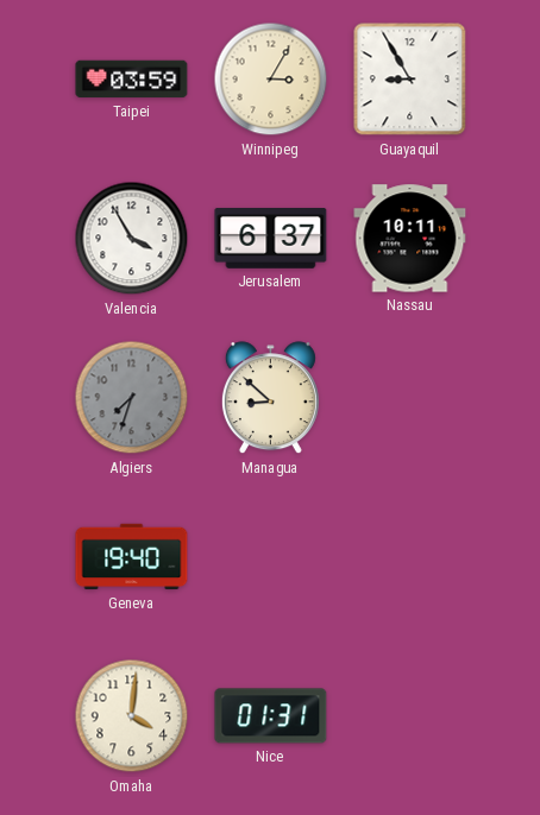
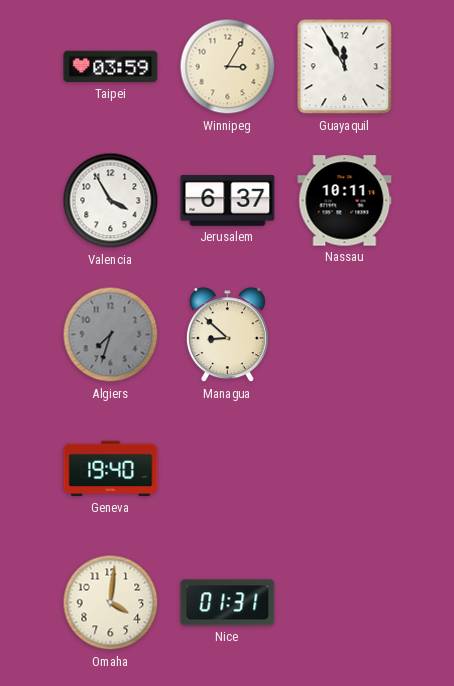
Guayaquil: 8:55 -> 11:55 (345, 67)
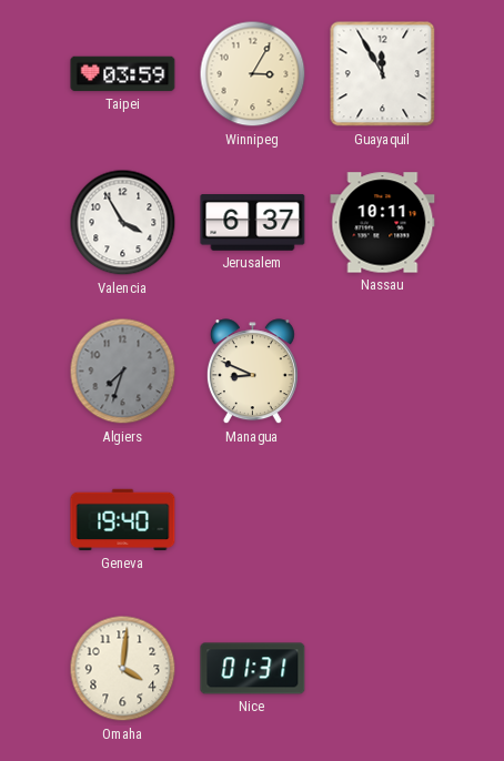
Managua: 8:52 -> 8:49 (252, 372)
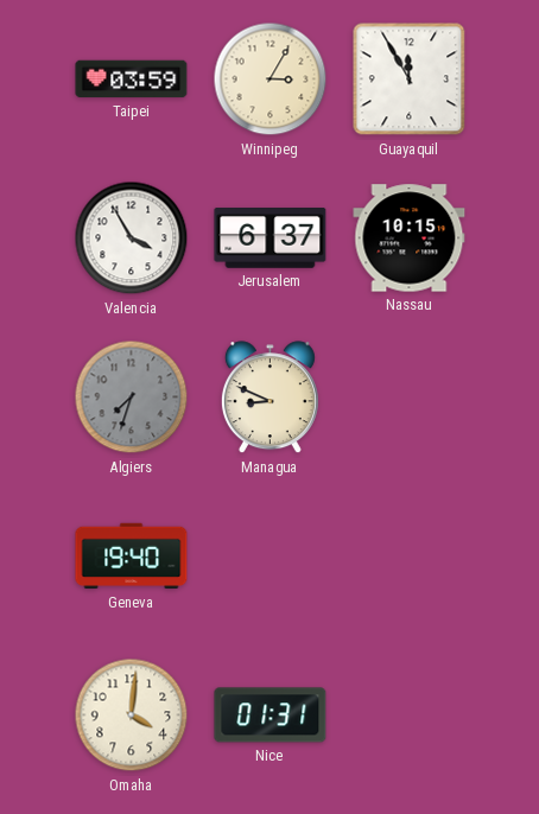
Nassau: 10:11 -> 10:15 (410, 239)
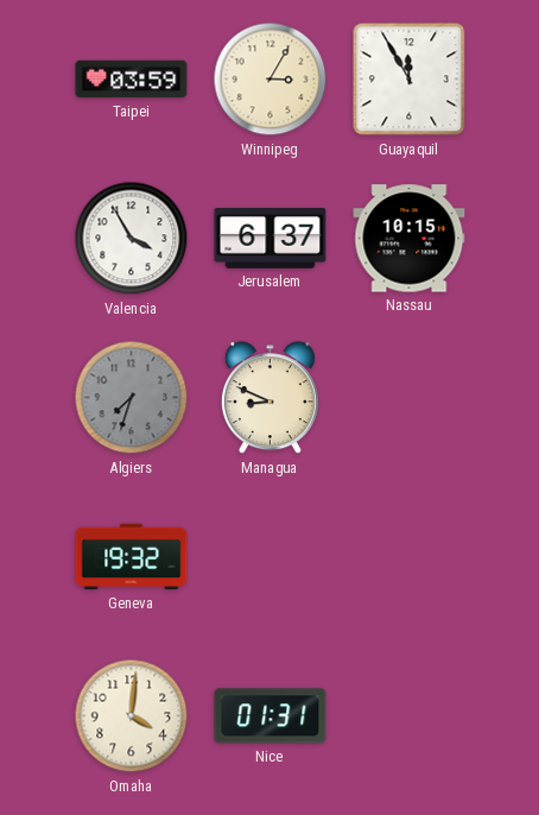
Geneva: 19:40 -> 19:32 (132, 557)
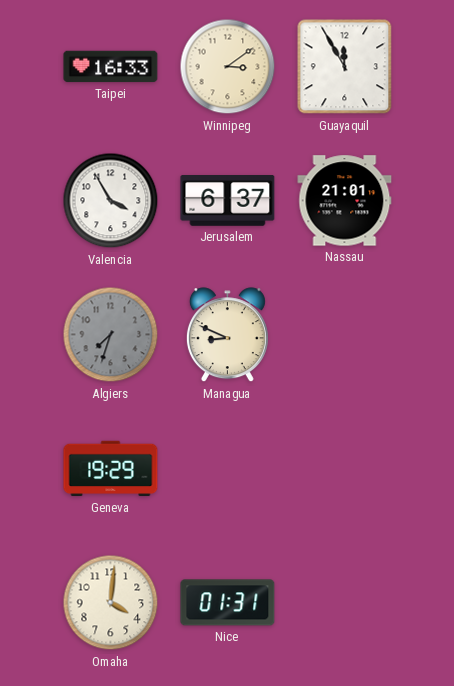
Taipei: 03:59 -> 16:33 (111, 67)
Winnipeg: 3:05 -> 3:09 (228, 67)
Nassau: 10:15 -> 21:01 (345, 201)
Geneva: 19:32 -> 19:29 (111, 469)
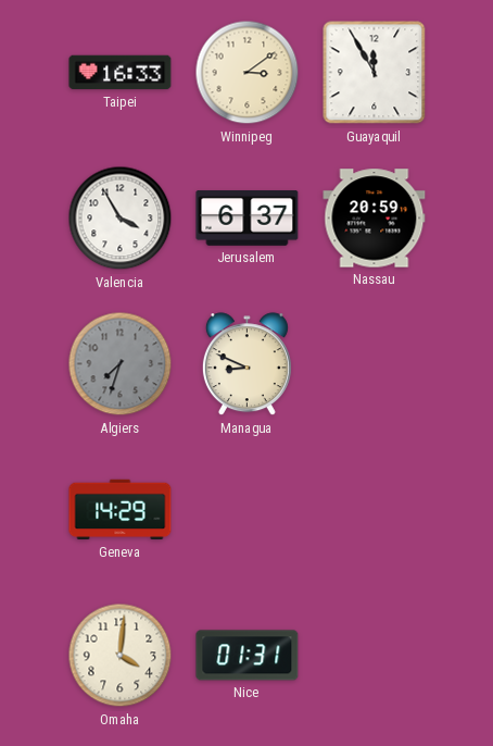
Nassau: 21:01 -> 20:59 (375, 219)
Geneva: 19:29 -> 14:29 (121, 510)
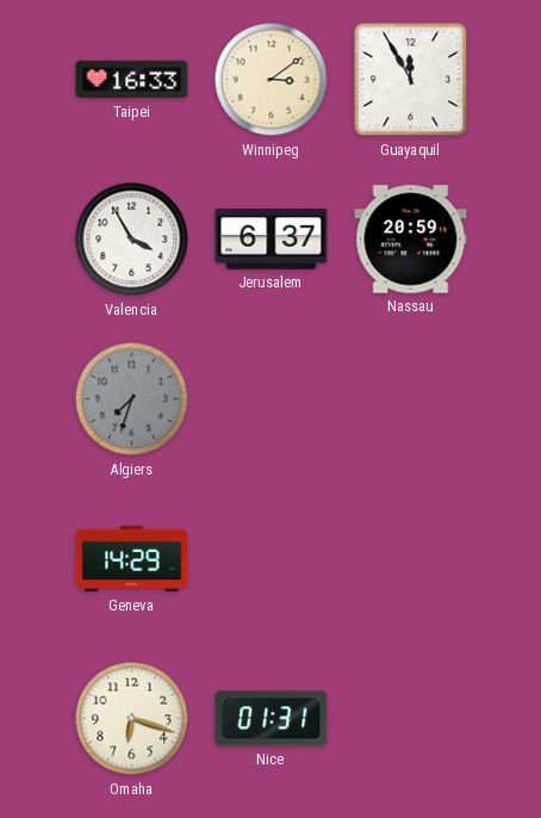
Managua: 8:49 -> none (246, 364)
Omaha: 4:01 -> 6:18 (132, 719)
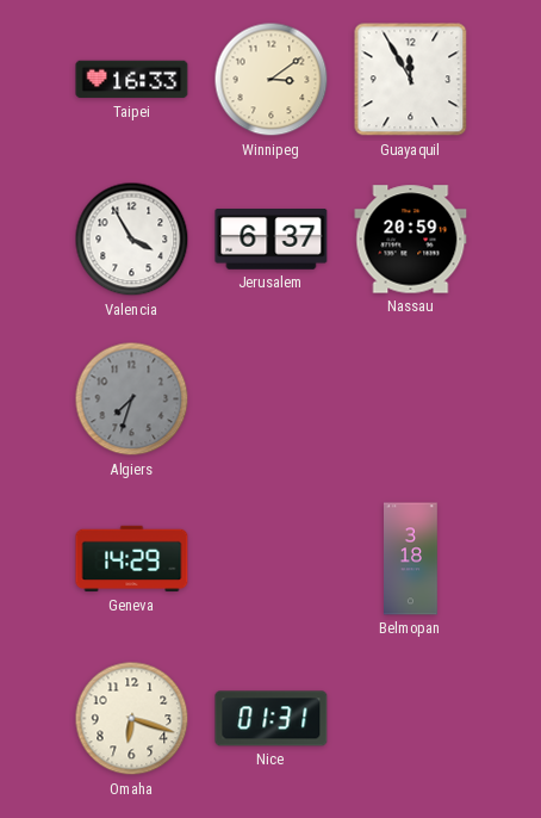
Belmopan: none -> 3:18 (411, 559)
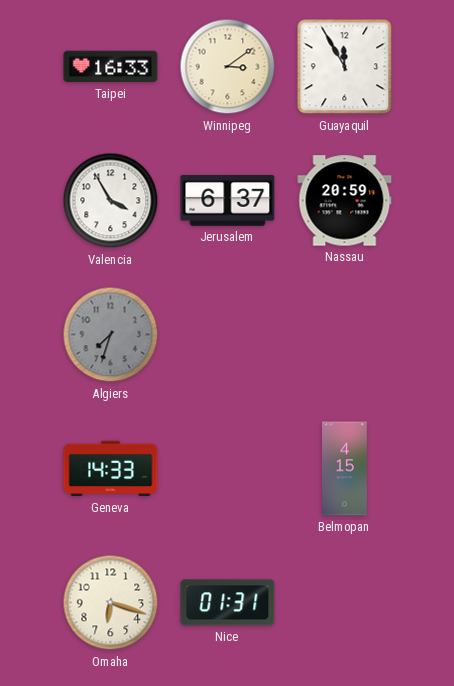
Geneva: 14:29 -> 14:33 (111, 469)
Belmopan: 3:18 -> 4:15 (345, 469)
